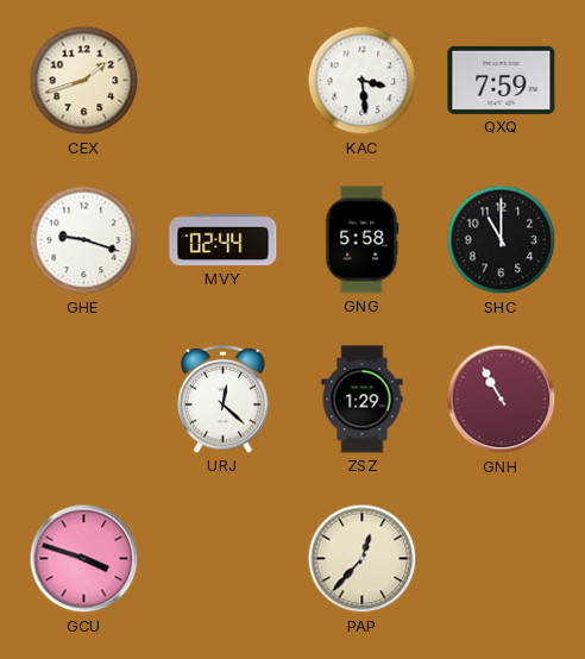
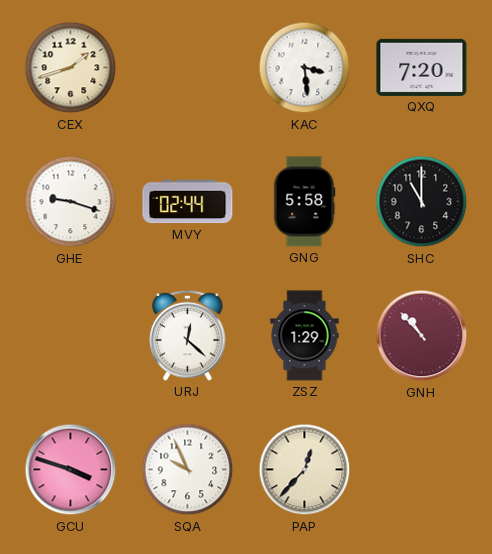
QXQ: 7:59 -> 7:20 (422, 67)
GNH: 10:55 -> 10:53 (422, 336)
SQA: none -> 9:56 (188, 470)
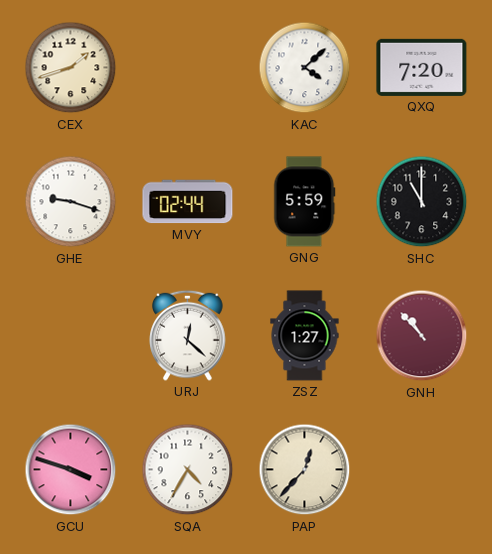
KAC: 3:29 -> 4:08 (305, 68)
GNG: 5:58 -> 5:59 (305, 202)
ZSZ: 1:29 -> 1:27 (305, 336)
SQA: 9:56 -> 4:35 (188, 470)
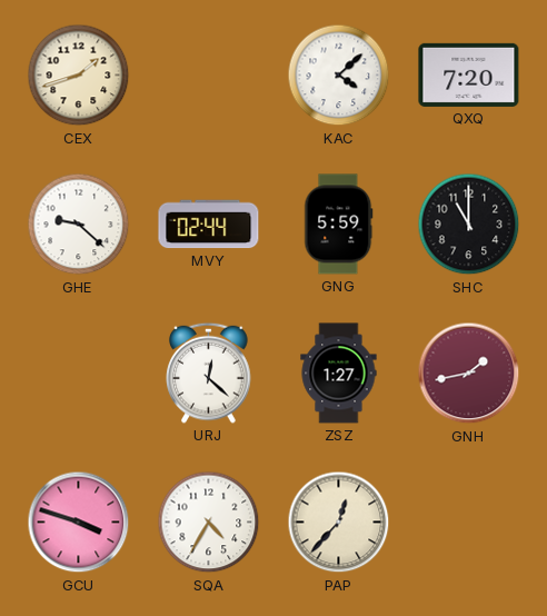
GHE: 9:18 -> 9:22 (79, 225)
GNH: 10:53 -> 1:43 (469, 374)
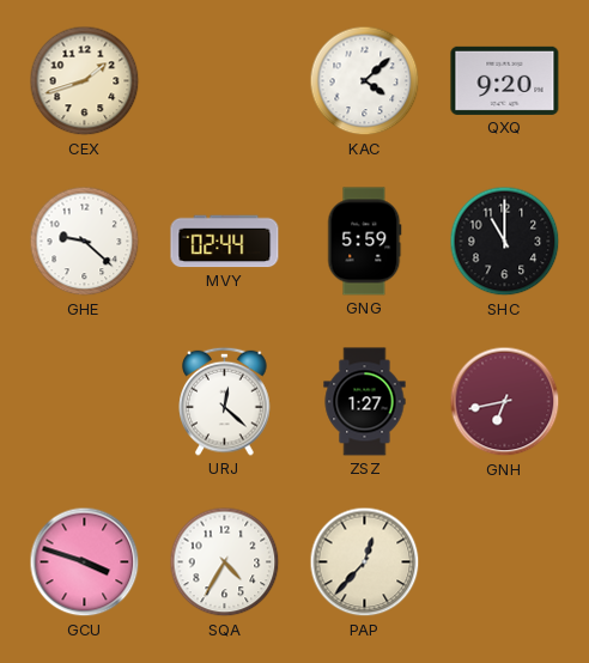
QXQ: 7:20 -> 9:20 (505, 80)
GNH: 1:43 -> 6:43 (505, 402)
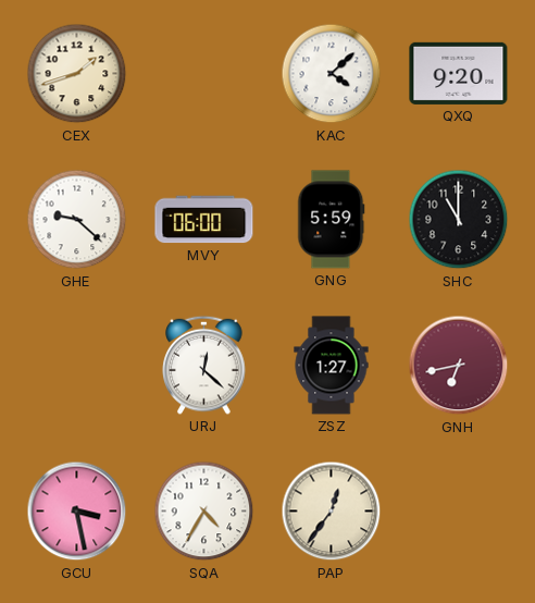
MVY: 02:44 -> 06:00 (204, 220)
GCU: 3:48 -> 3:28 (77, 512)
PAP: 12:37 -> 12:36 (332, 512)
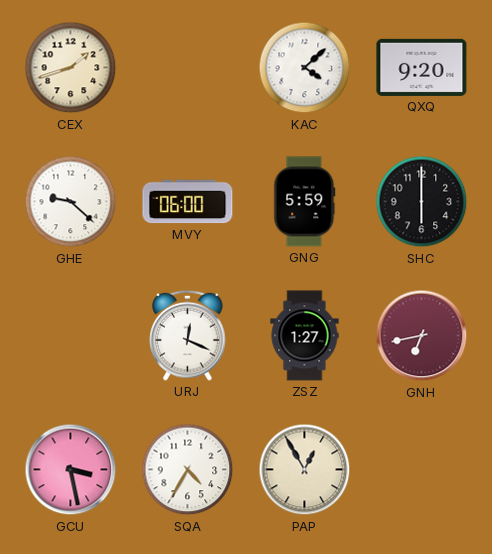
SHC: 11:00 -> 6:00 (422, 202)
URJ: 12:22 -> 12:19 (188, 335)
PAP: 12:36 -> 12:55 (305, 470)
